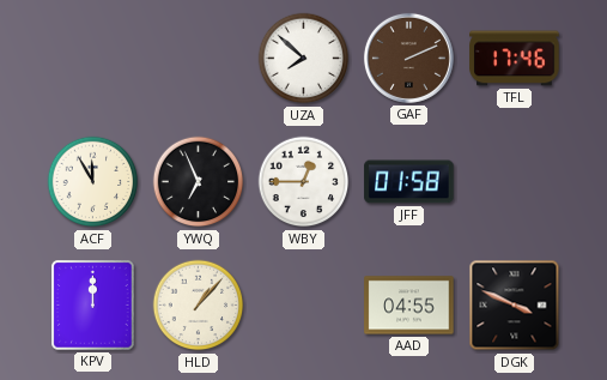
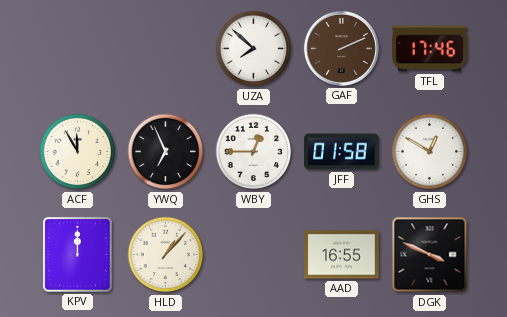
GHS: none -> 12:50 (430, 152)
AAD: 04:55 -> 16:55 (342, 255)
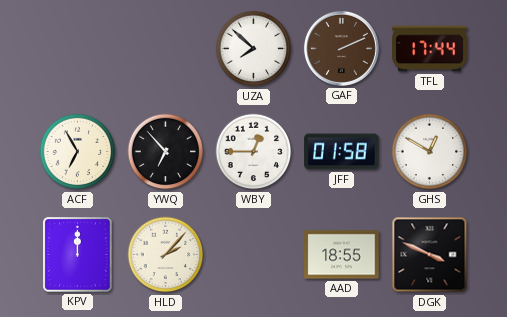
TFL: 17:46 -> 17:44 (430, 49)
ACF: 11:55 -> 6:55 (78, 152)
YWQ: 6:56 -> 6:53 (166, 152)
HLD: 1:07 -> 2:07 (166, 255)
AAD: 16:55 -> 18:55 (342, 255)
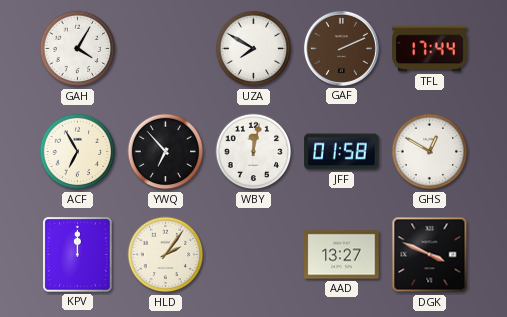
GAH: none -> 4:05 (78, 49)
UZA: 7:52 -> 7:50 (254, 49)
WBY: 12:45 -> 12:02 (254, 152)
HLD: 2:07 -> 2:06 (166, 255)
AAD: 18:55 -> 13:27 (342, 255)
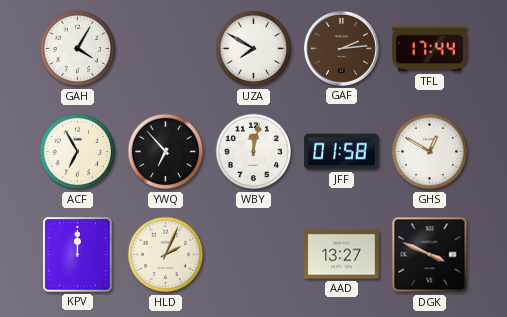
GAF: 2:11 -> 2:14 (341, 48)
HLD: 2:06 -> 2:04 (166, 255)
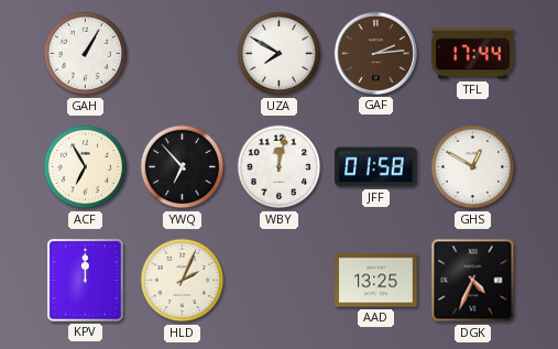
GAH: 4:05 -> 1:05 (86, 54)
AAD: 13:27 -> 13:25 (376, 281)
DGK: 3:49 -> 4:34 (473, 281)
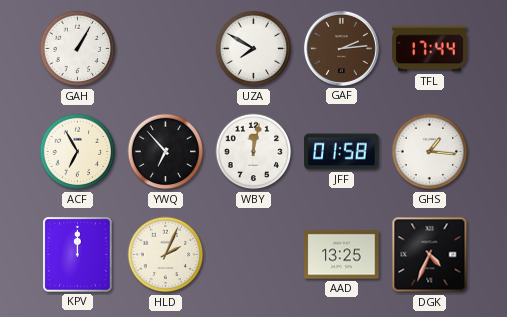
GHS: 12:50 -> 1:16 (430, 152)
